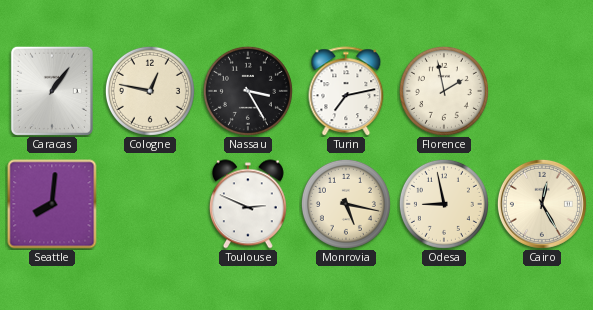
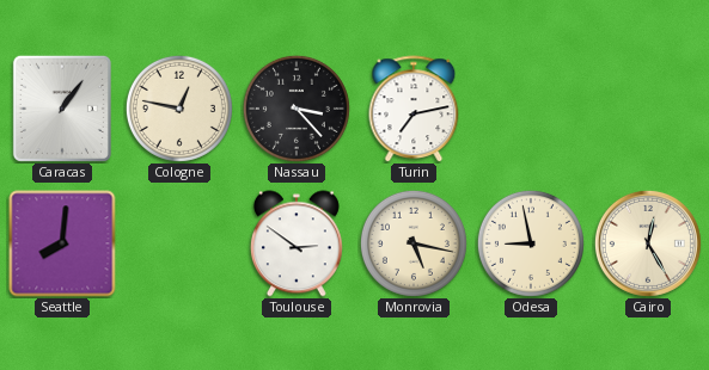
Nassau: 3:25 -> 3:23 (297, 109)
Florence: 1:58 -> none (444, 91)
Toulouse: 2:49 -> 2:51 (297, 243)
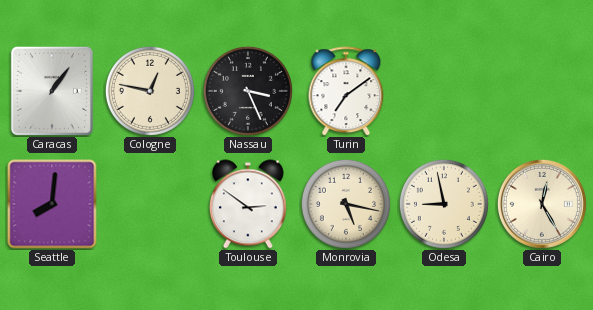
Nassau: 3:23 -> 3:26 (248, 91)
Turin: 7:13 -> 7:09 (346, 91)
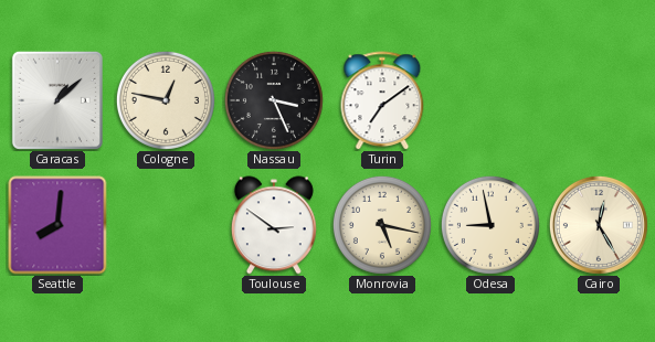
Caracas: 1:06 -> 1:08 (57, 100)
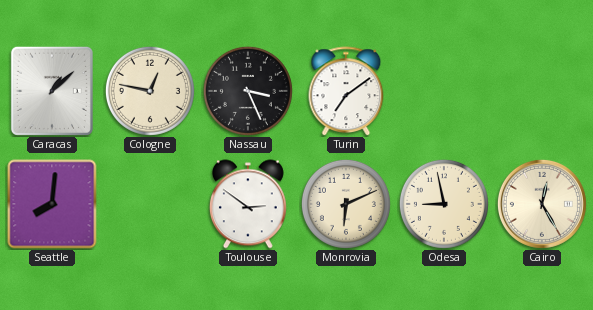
Monrovia: 5:17 -> 6:11 (346, 204)
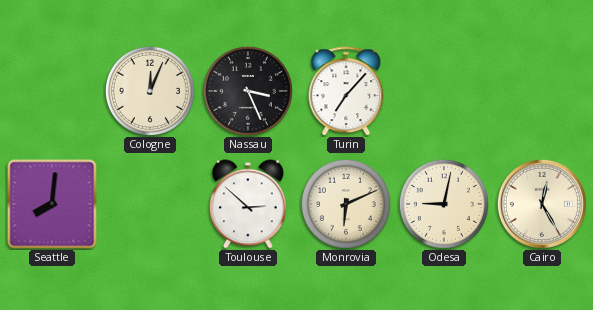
Caracas: 1:08 -> none (52, 91)
Cologne: 12:47 -> 12:04 (150, 91)
Turin: 7:09 -> 7:07 (346, 91)
Toulouse: 2:51 -> 2:52 (248, 204)
Odesa: 8:58 -> 9:02 (444, 204)
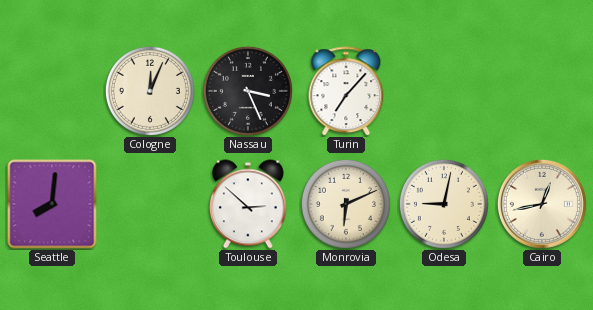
Cairo: 12:25 -> 12:43 (542, 204)
